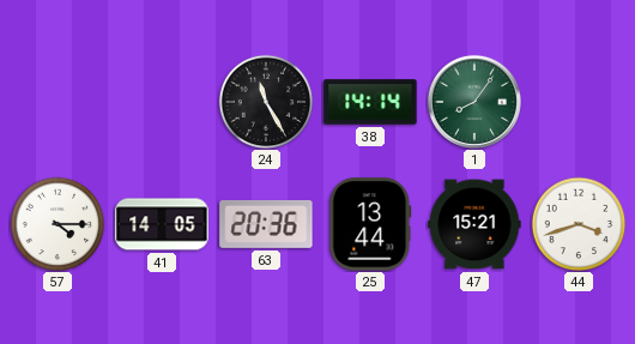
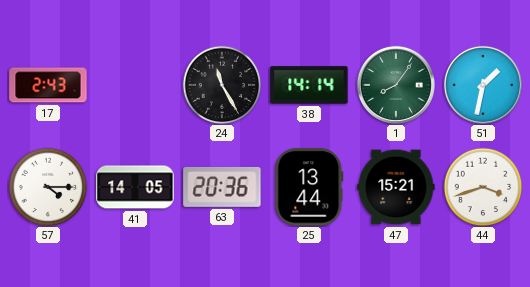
17: none -> 2:43 (48, 85)
51: none -> 1:32 (483, 85)
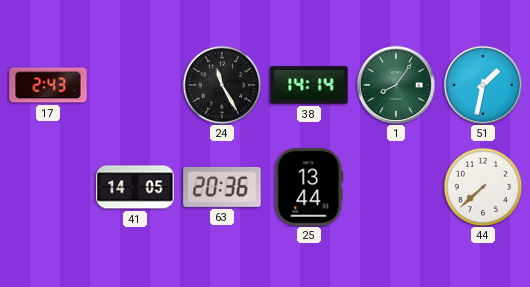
57: 4:15 -> none (48, 187)
47: 15:21 -> none (396, 187)
44: 3:42 -> 7:38 (483, 187)
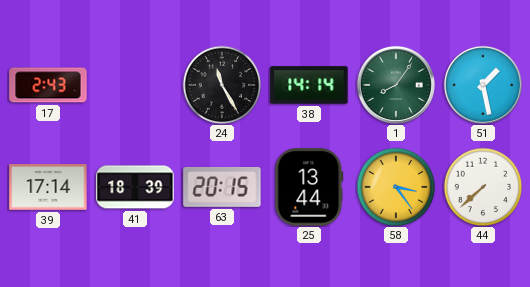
51: 1:32 -> 1:28 (483, 85)
39: none -> 17:14 (48, 188)
41: 14:05 -> 18:39 (135, 187)
63: 20:36 -> 20:15 (222, 187)
58: none -> 3:24 (396, 187)
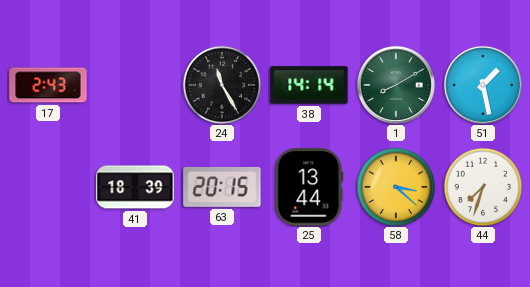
1: 8:06 -> 8:10 (396, 85)
39: 17:14 -> none (48, 188)
58: 3:24 -> 3:22 (396, 187)
44: 7:38 -> 7:33 (483, 187)
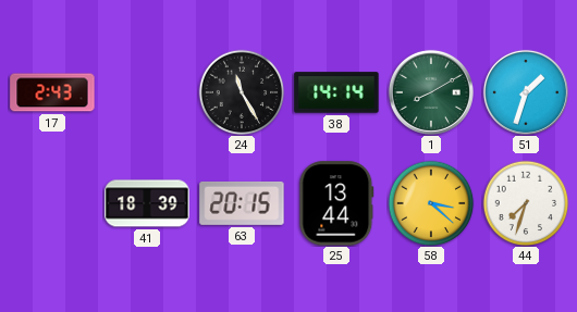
51: 1:28 -> 1:33 (526, 92)
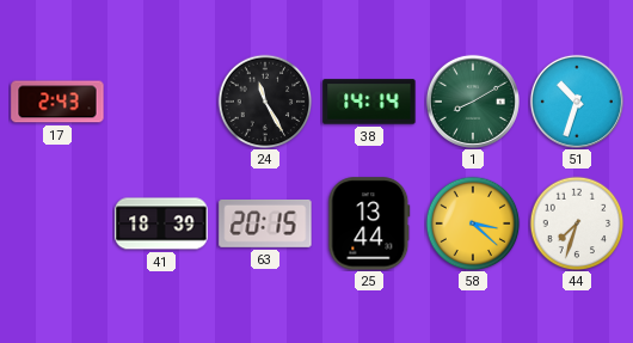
51: 1:33 -> 10:33 (577, 102)
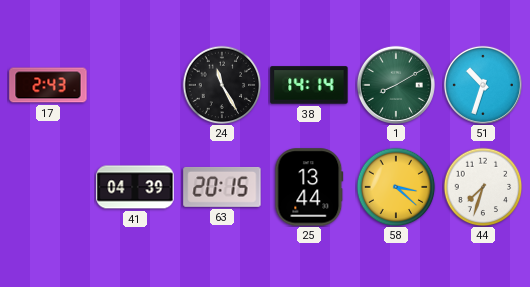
41: 18:39 -> 04:39 (135, 187)
